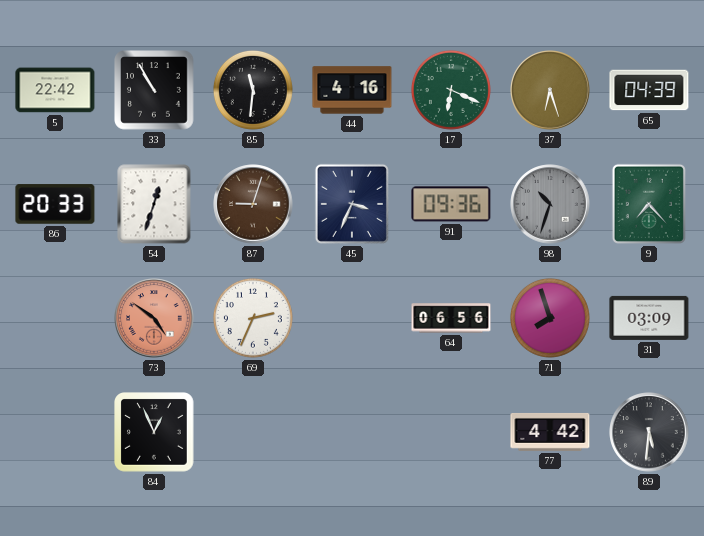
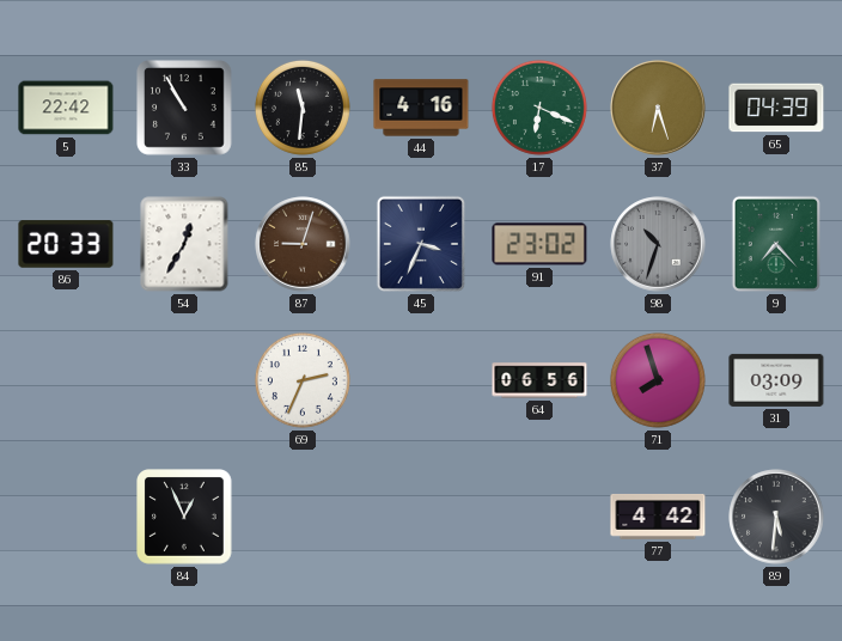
54: 12:33 -> 12:35 (184, 244)
91: 09:36 -> 23:02 (539, 244)
73: 4:51 -> none (154, 318)
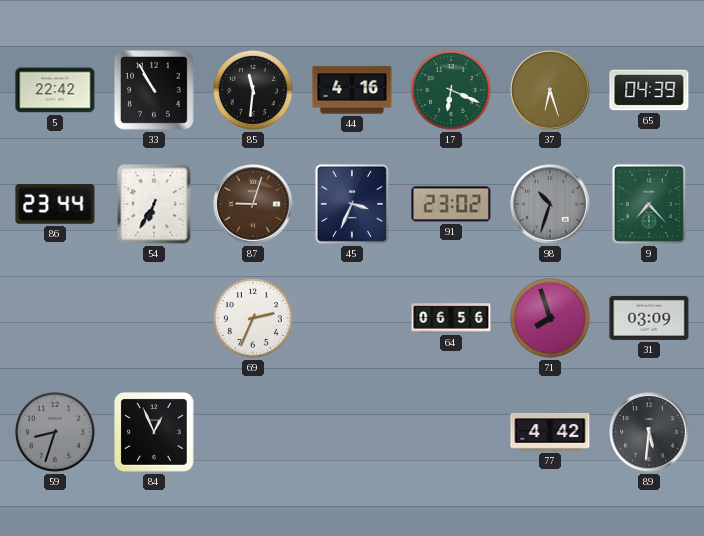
86: 20:33 -> 23:44 (55, 204)
54: 12:35 -> 6:35 (154, 204)
59: none -> 8:33 (55, 432)
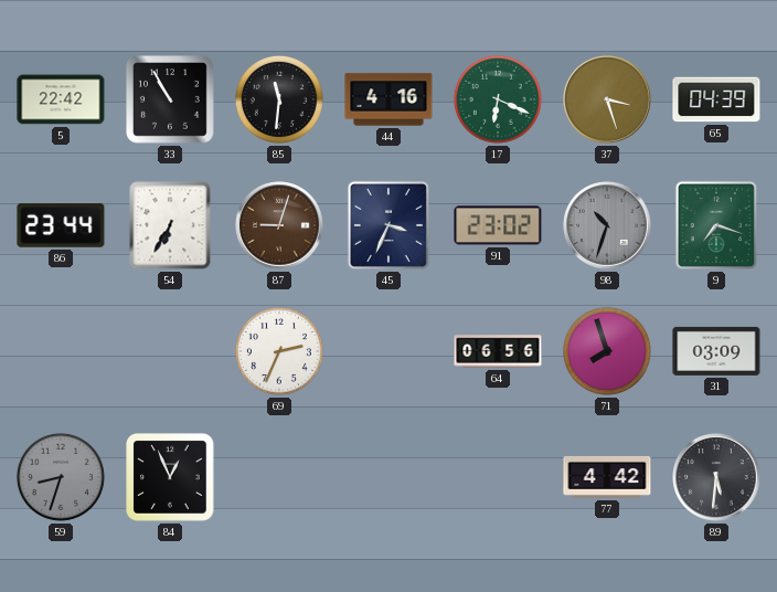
37: 6:27 -> 3:27 (607, 99)
9: 7:23 -> 7:18 (716, 225)
